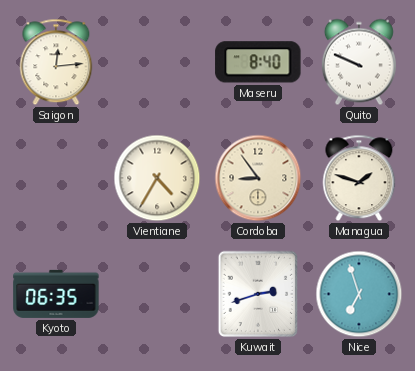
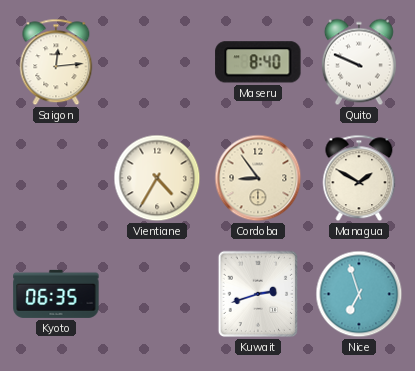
Managua: 1:48 -> 1:50 (359, 178)
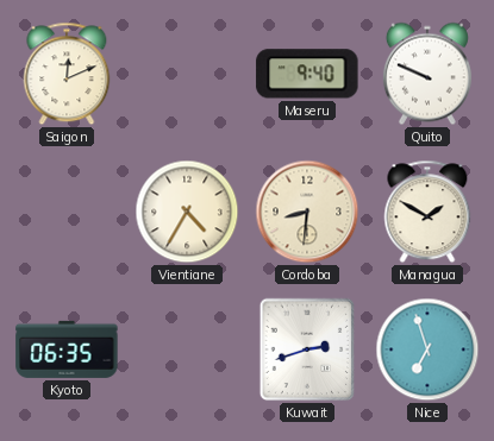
Saigon: 12:14 -> 12:11 (67, 74)
Maseru: 8:40 -> 9:40 (307, 74)
Cordoba: 8:54 -> 8:31 (307, 212)
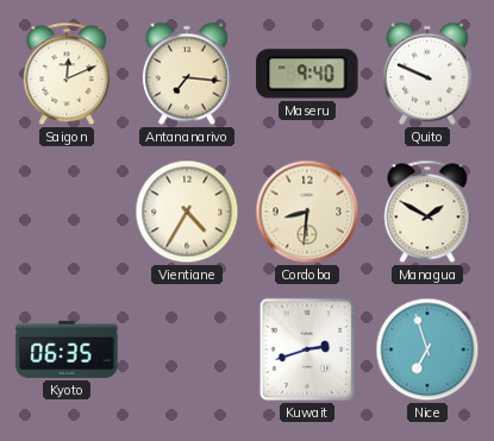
Antananarivo: none -> 7:16 (187, 74)
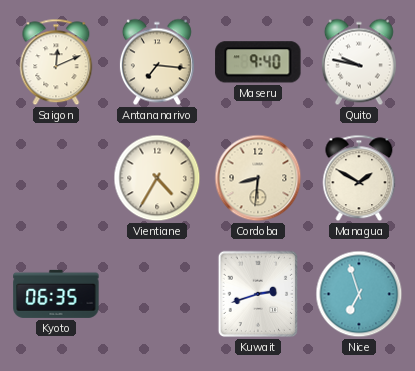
Quito: 9:49 -> 9:47 (359, 62)
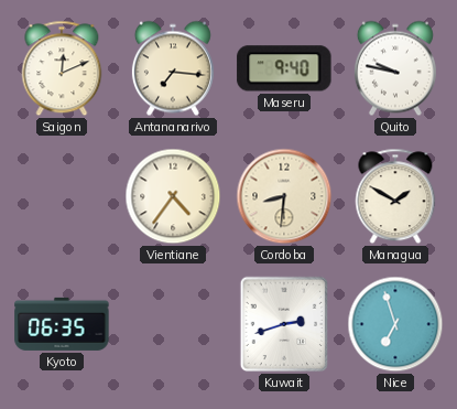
Vientiane: 4:35 -> 4:36 (173, 196)
